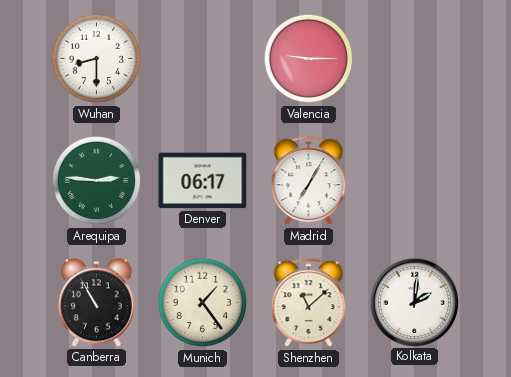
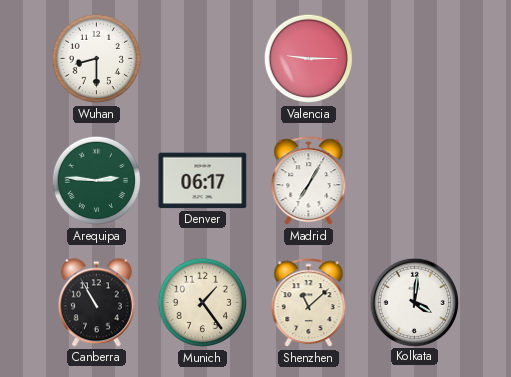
Kolkata: 2:01 -> 4:01 (414, 302)
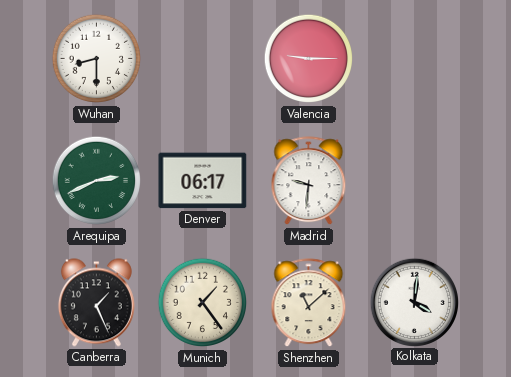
Arequipa: 2:46 -> 2:41 (97, 181)
Madrid: 7:05 -> 9:31 (309, 181)
Canberra: 10:55 -> 1:26 (96, 303)
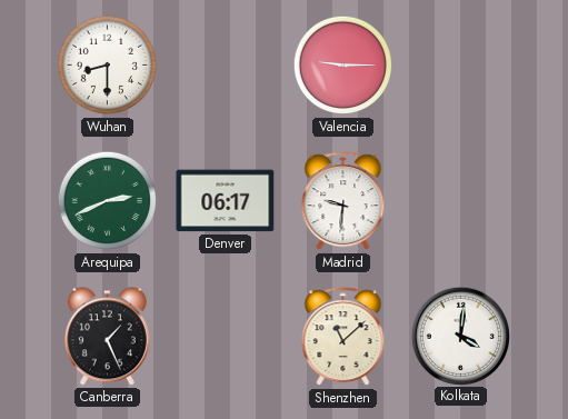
Munich: 1:24 -> none (203, 303)
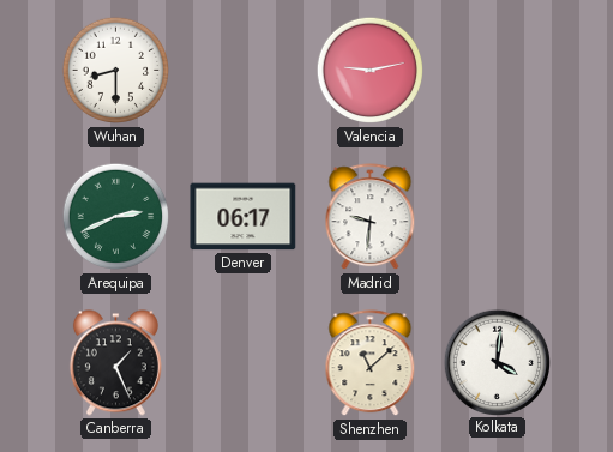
Valencia: 9:15 -> 9:13 (371, 71)
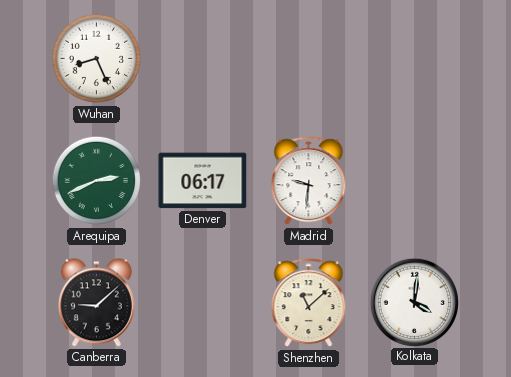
Wuhan: 8:30 -> 8:26 (97, 59)
Valencia: 9:13 -> none (371, 71)
Canberra: 1:26 -> 9:08 (96, 303)
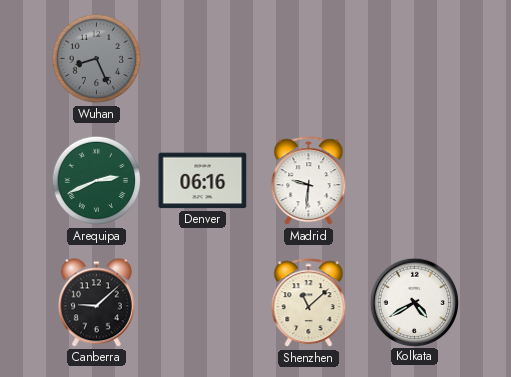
Wuhan dial: white -> grey (97, 59)
Denver: 06:17 -> 06:16 (203, 181)
Kolkata: 4:01 -> 4:40 (414, 302)
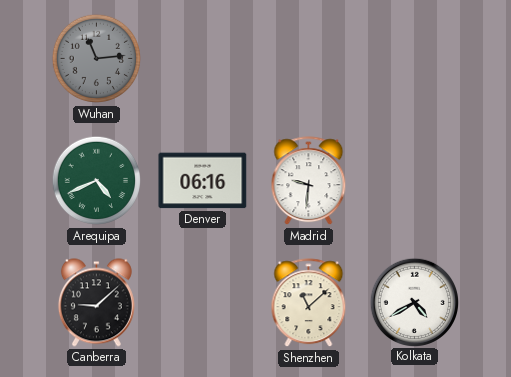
Wuhan: 8:26 -> 11:14 (97, 59)
Arequipa: 2:41 -> 4:41 (97, 181)
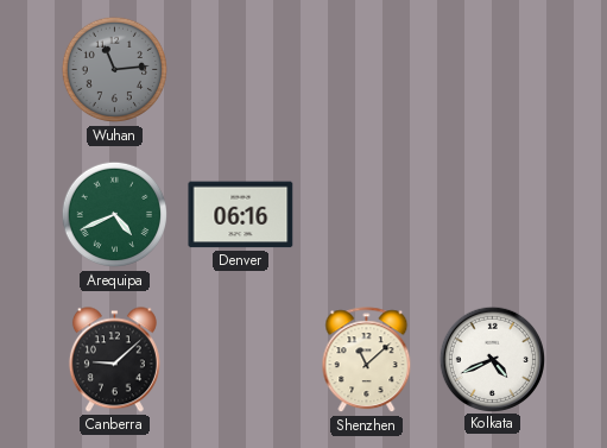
Madrid: 9:31 -> none (309, 181)
Kolkata: 4:40 -> 4:41 (492, 359)
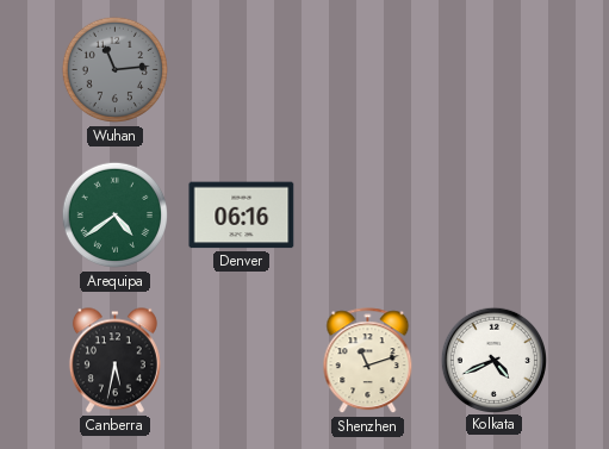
Arequipa: 4:41 -> 4:39 (116, 216)
Canberra: 9:08 -> 5:32 (114, 361)
Shenzhen: 11:08 -> 11:12 (368, 361)
